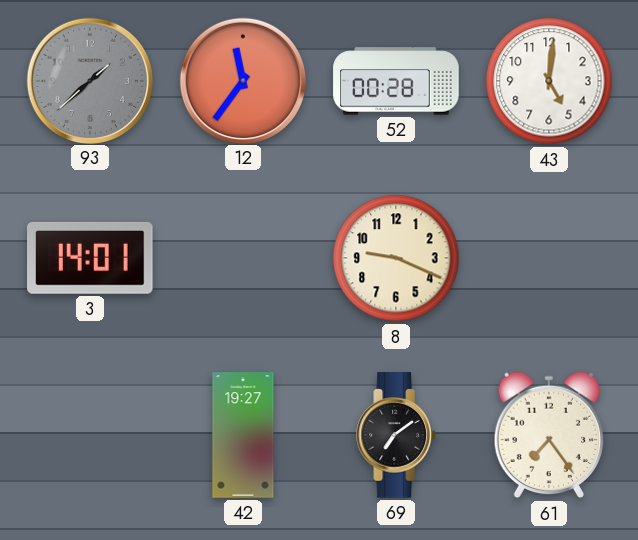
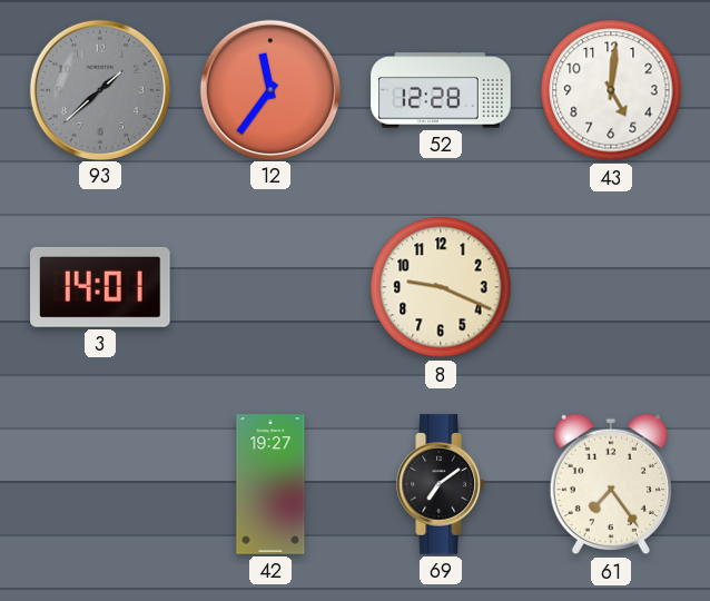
52: 00:28 -> 12:28 (441, 90)
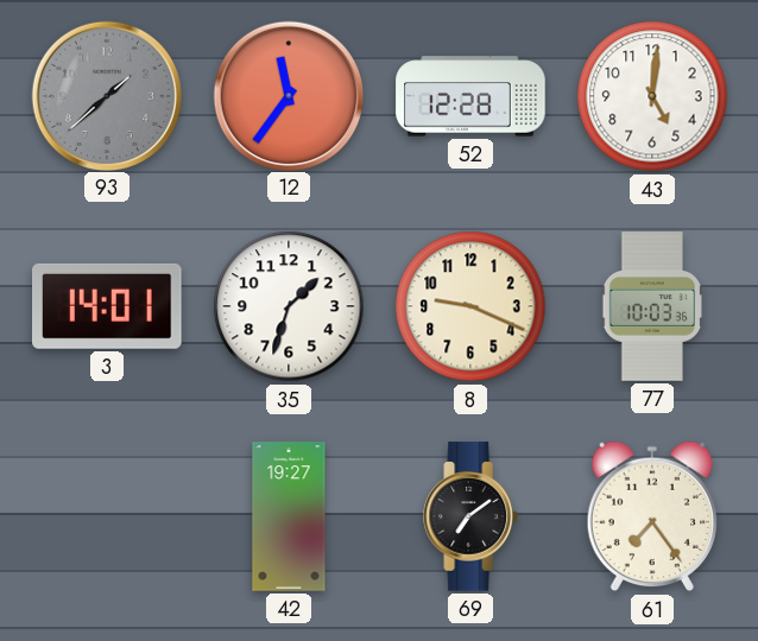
35: none -> 1:33 (289, 306)
77: none -> 10:03 (652, 306)
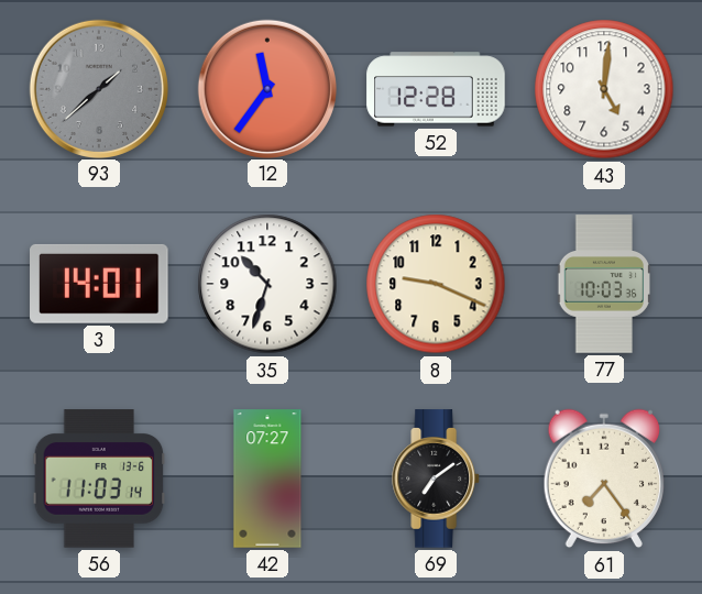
35: 1:33 -> 10:33 (267, 284)
56: none -> 11:03 (99, 479)
42: 19:27 -> 07:27 (267, 479)
